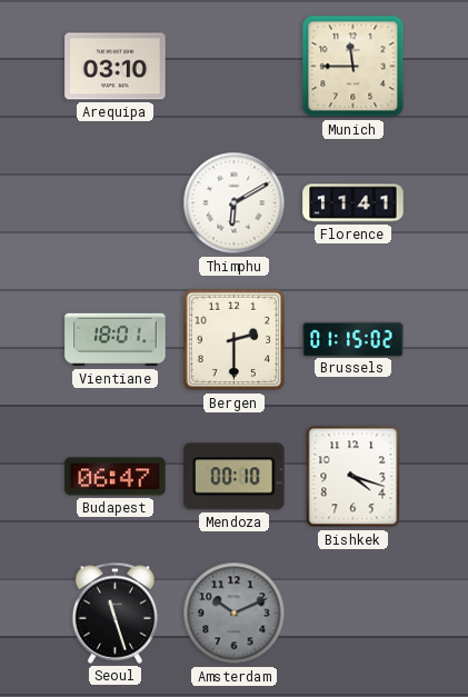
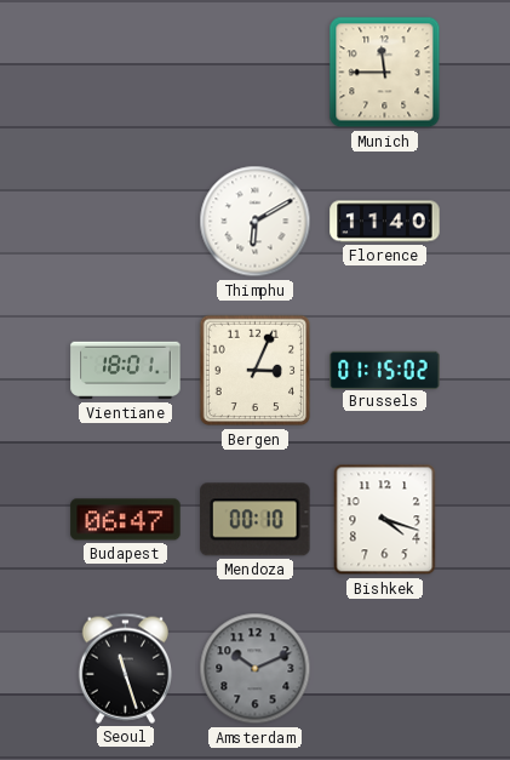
Arequipa: 03:10 -> none (116, 67)
Florence: 11:41 -> 11:40 (385, 222)
Bergen: 2:30 -> 3:04 (256, 371)
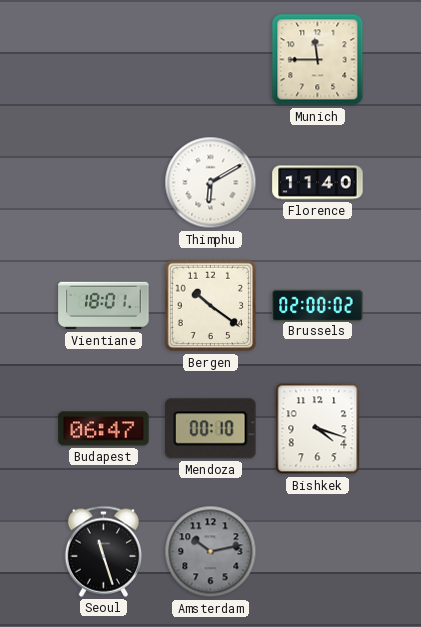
Bergen: 3:04 -> 10:21 (211, 306)
Brussels: 01:15 -> 02:00 (318, 305)
Amsterdam: 10:11 -> 10:13 (211, 552)
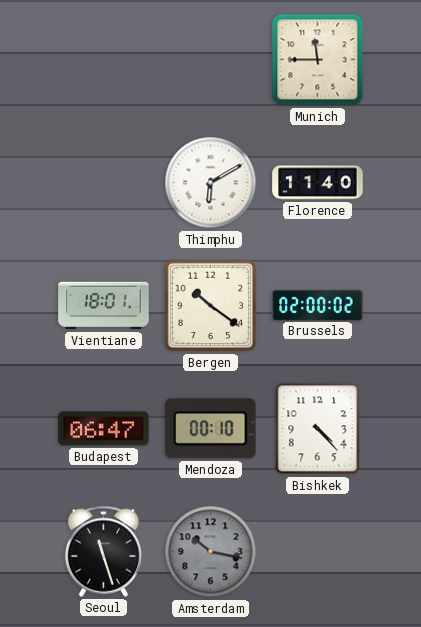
Bishkek: 4:18 -> 4:23 (318, 429)
Amsterdam: 10:13 -> 10:17 (211, 552)
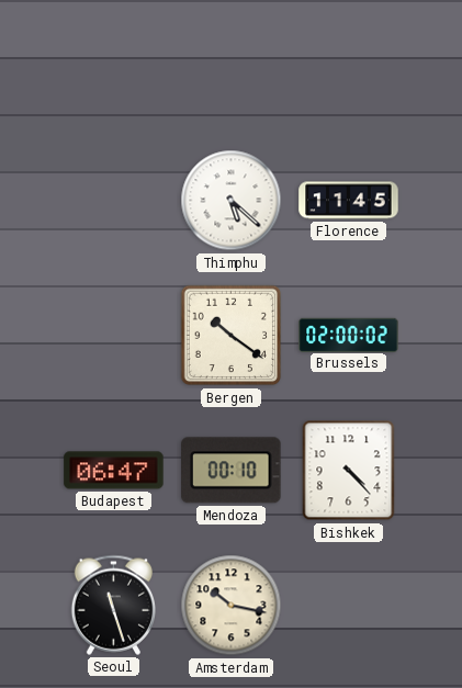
Munich: 11:45 -> none (318, 60)
Thimphu: 6:10 -> 5:22 (232, 201)
Florence: 11:40 -> 11:45 (349, 201)
Vientiane: 18:01 -> none (104, 306)
Amsterdam dial: grey -> cream (232, 606)
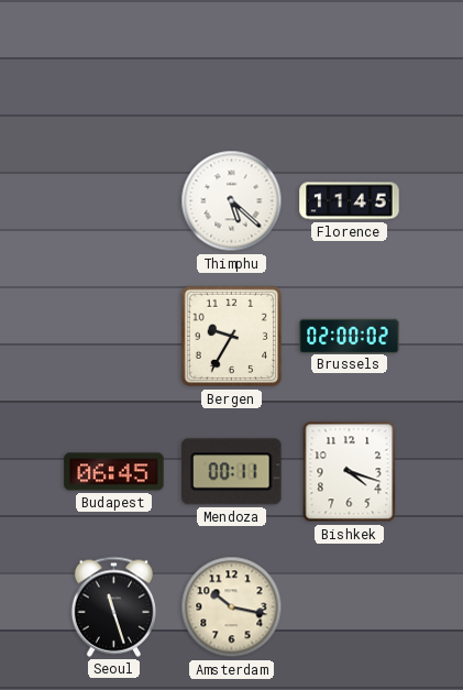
Bergen: 10:21 -> 9:35 (232, 337)
Budapest: 06:47 -> 06:45 (114, 472)
Mendoza: 00:10 -> 00:11 (232, 472)
Bishkek: 4:23 -> 4:18 (350, 472)
